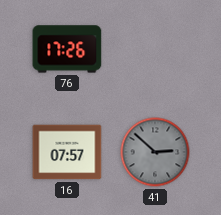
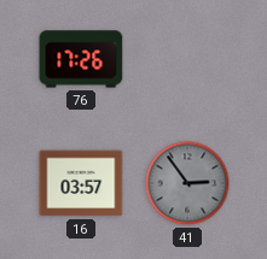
16: 07:57 -> 03:57 (81, 183)
41: 2:52 -> 2:54 (187, 183)
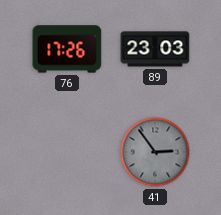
89: none -> 23:03 (155, 49)
16: 03:57 -> none (81, 183)
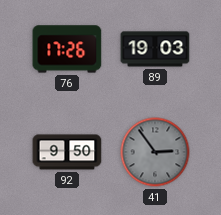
89: 23:03 -> 19:03 (155, 49)
92: none -> 9:50 (67, 152)
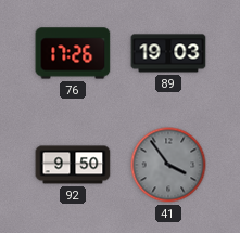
41: 2:54 -> 3:54 (168, 165)
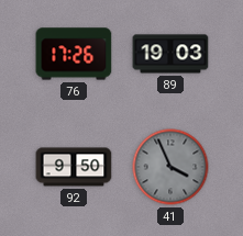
41: 3:54 -> 3:56 (170, 167)
